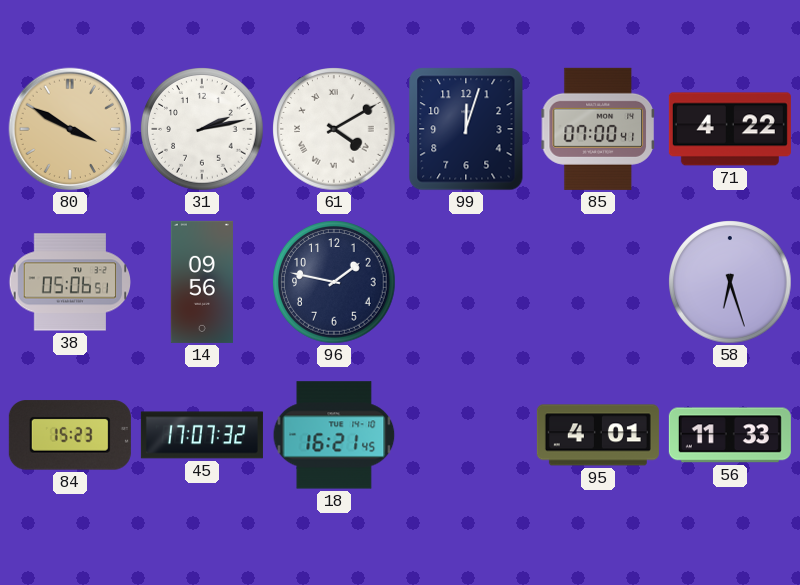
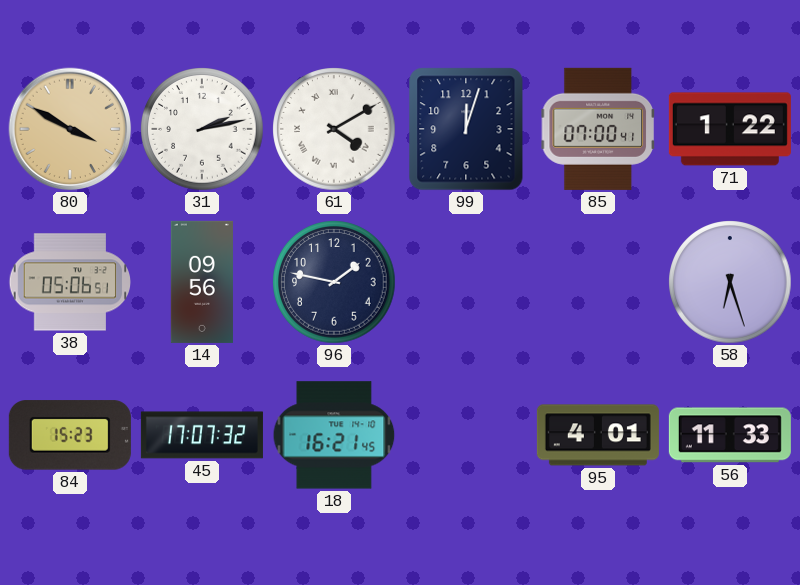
71: 4:22 -> 1:22 (730, 129)
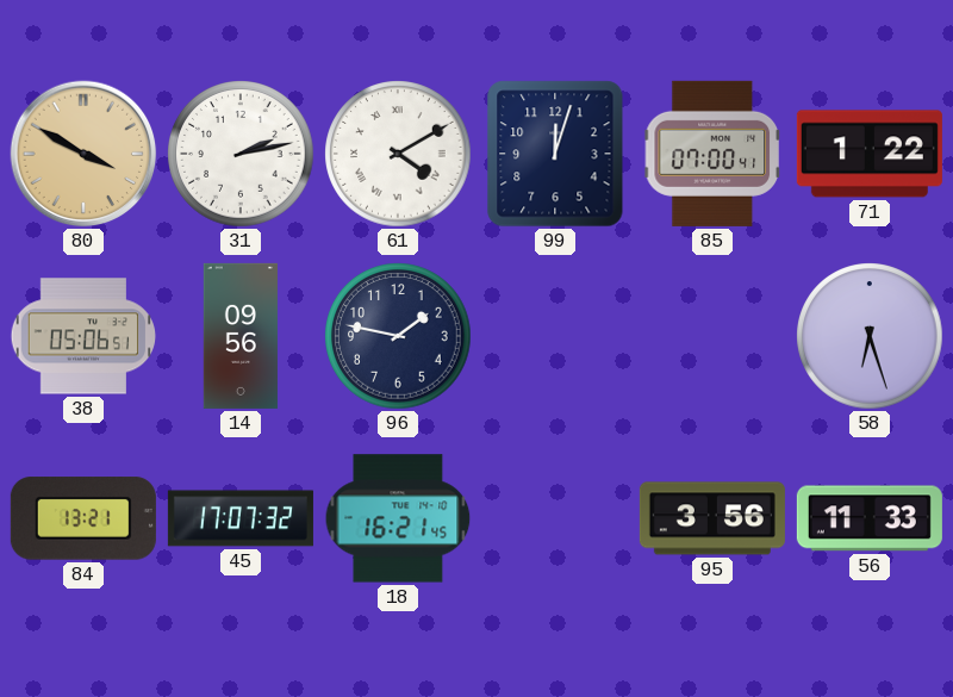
84: 15:23 -> 13:21 (83, 518)
95: 4:01 -> 3:56 (712, 518)
